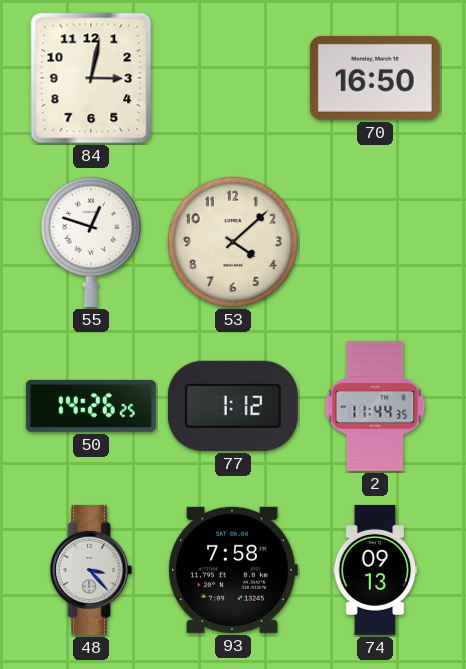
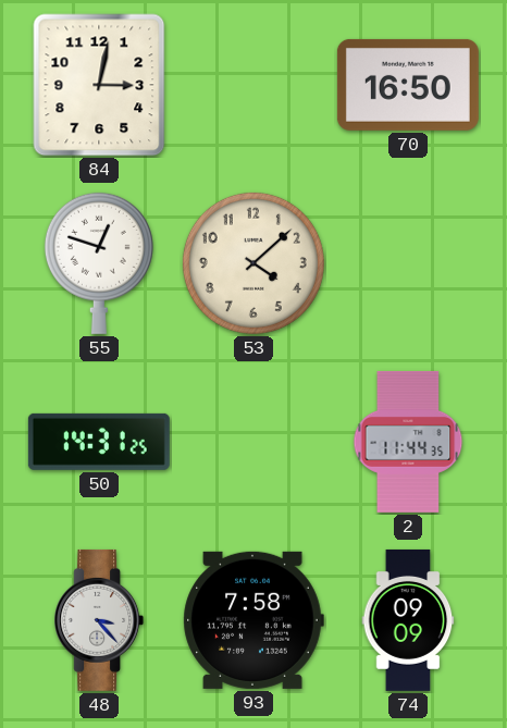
50: 14:26 -> 14:31 (99, 442)
77: 1:12 -> none (233, 406)
74: 09:13 -> 09:09 (408, 620)
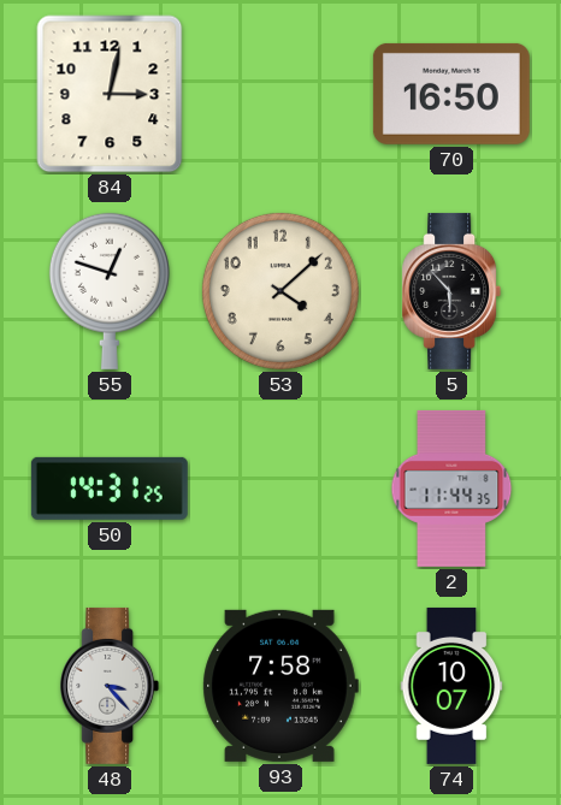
5: none -> 5:53 (451, 291)
74: 09:09 -> 10:07 (451, 686)
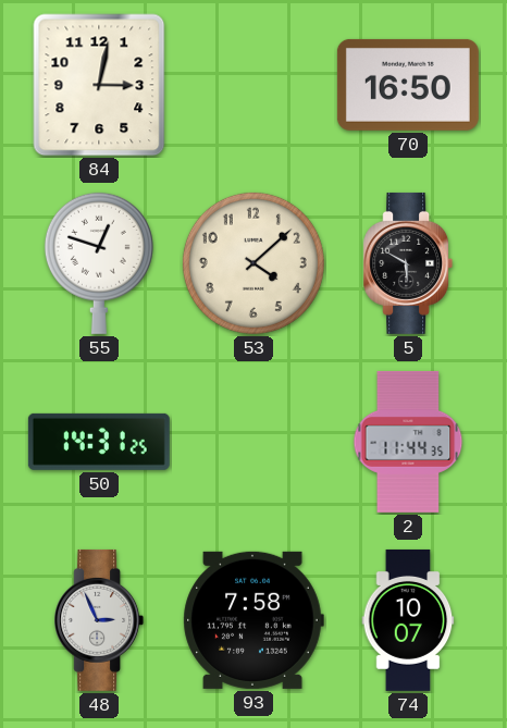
5: 5:53 -> 5:50 (408, 263)
48: 3:23 -> 2:56 (99, 620)
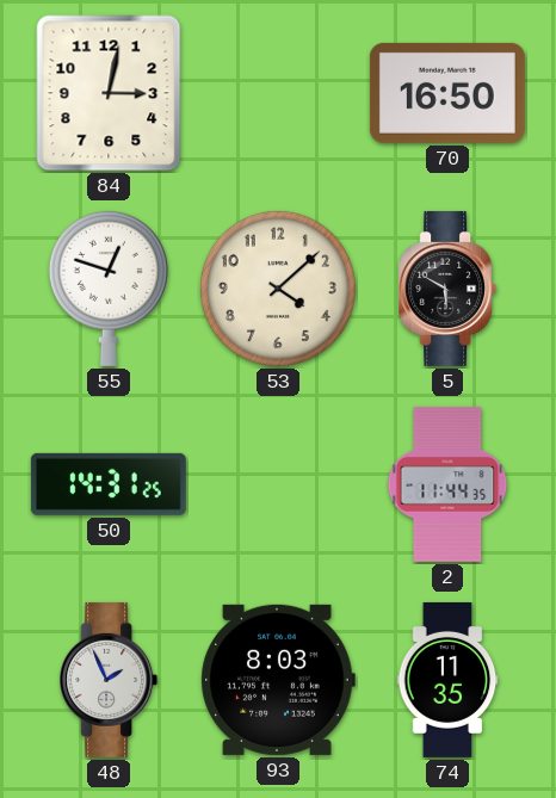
48: 2:56 -> 1:56 (109, 680)
93: 7:58 -> 8:03 (278, 680)
74: 10:07 -> 11:35 (447, 680)
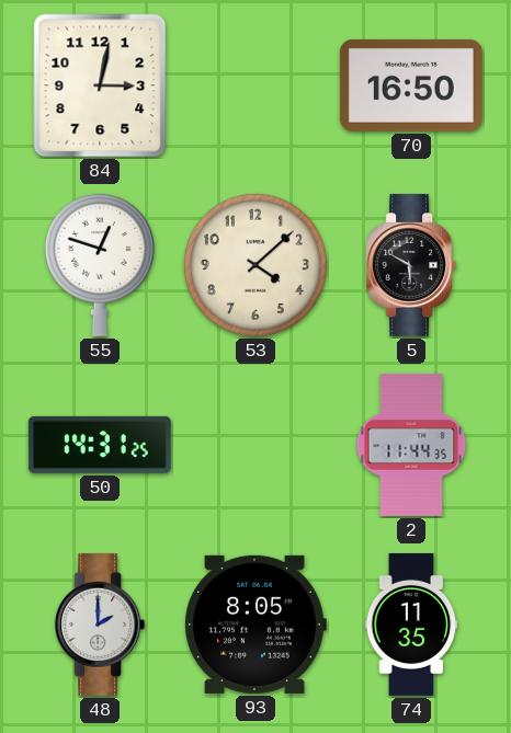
48: 1:56 -> 2:00 (100, 625)
93: 8:03 -> 8:05 (256, 625)
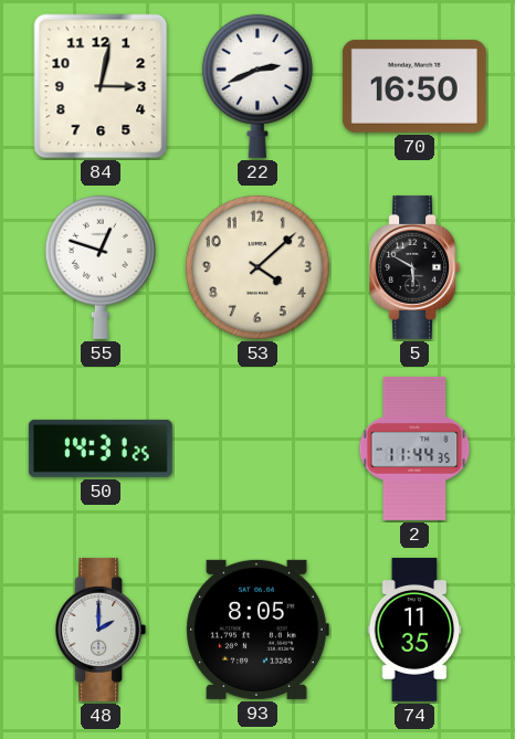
22: none -> 2:41 (257, 86)
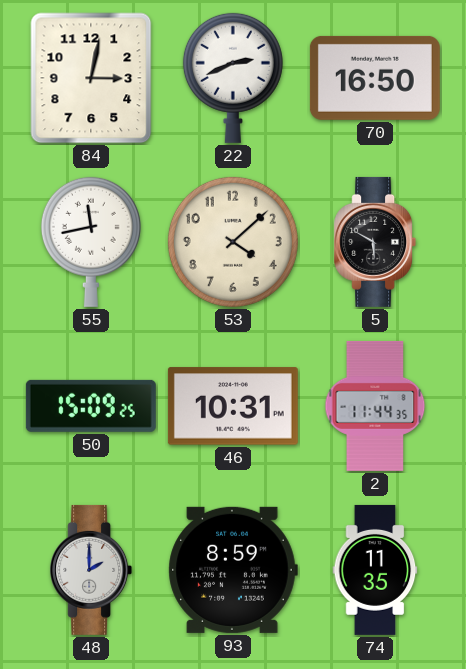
55: 12:48 -> 11:43 (91, 242)
50: 14:31 -> 15:09 (91, 406)
46: none -> 10:31 (233, 406)
93: 8:05 -> 8:59 (233, 570)
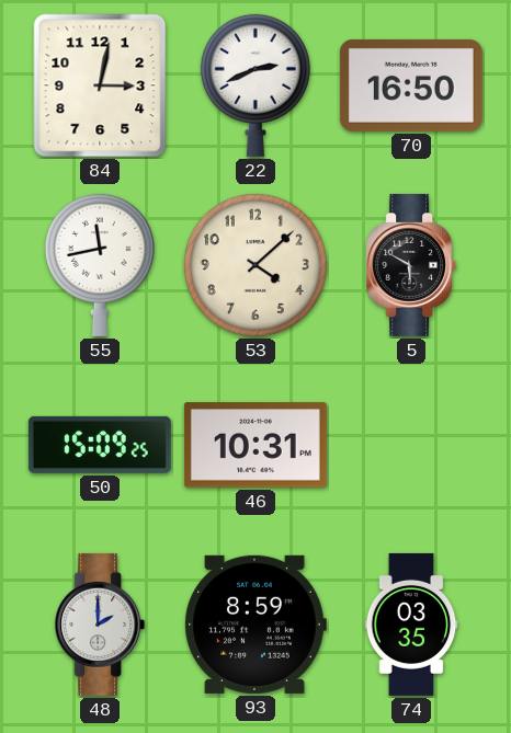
2: 11:44 -> none (375, 406)
74: 11:35 -> 03:35 (411, 625)
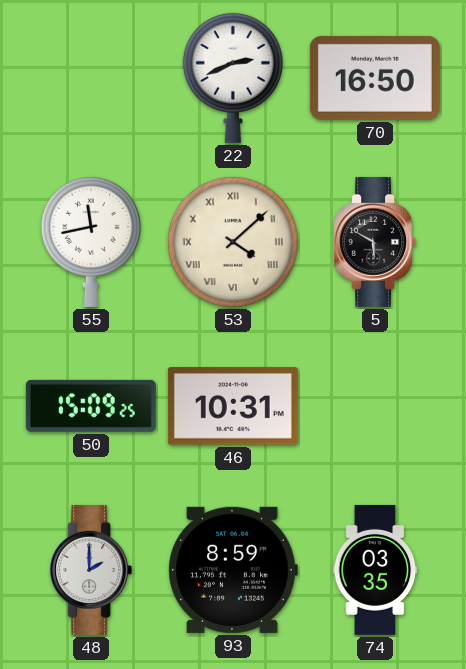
84: 3:02 -> none (100, 85)
53 numerals: Arabic -> Roman (233, 242)
